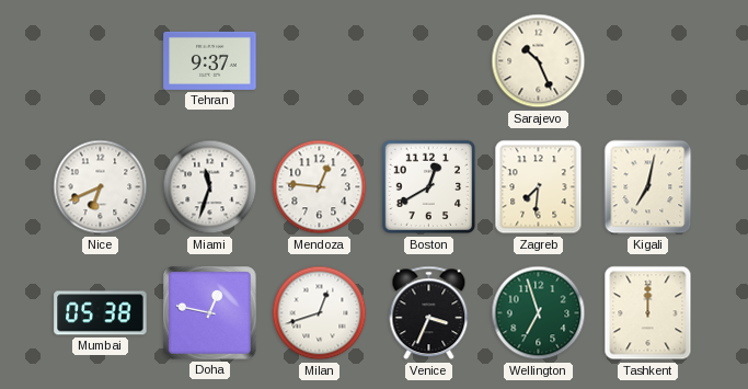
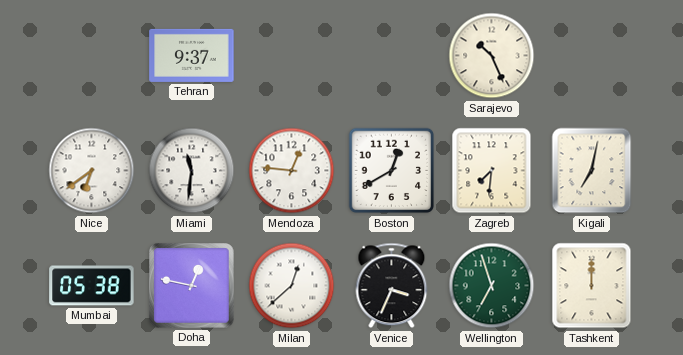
Nice: 6:41 -> 6:39 (92, 171)
Miami: 11:33 -> 11:31 (192, 171)
Milan: 12:42 -> 12:38 (292, 286)
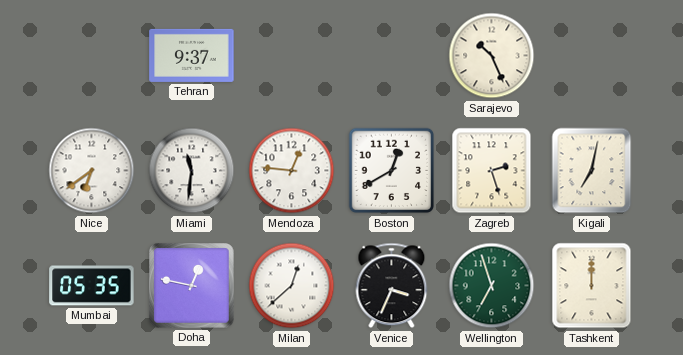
Zagreb: 7:31 -> 2:27 (492, 171)
Mumbai: 05:38 -> 05:35 (92, 286)
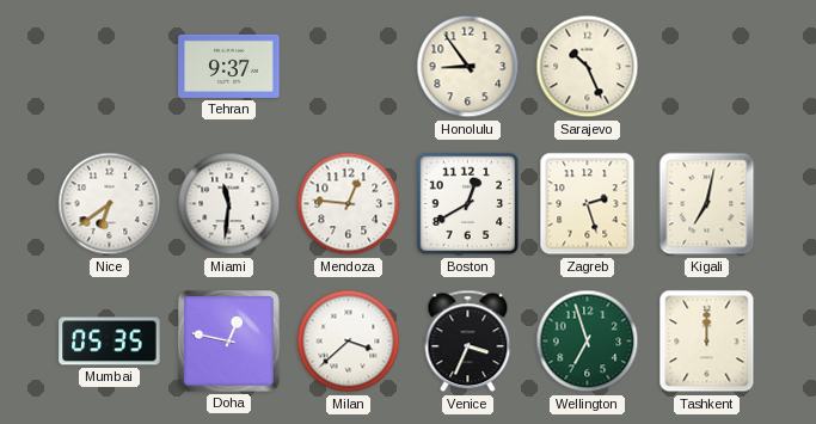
Honolulu: none -> 8:54 (468, 67)
Milan: 12:38 -> 3:38 (349, 342)
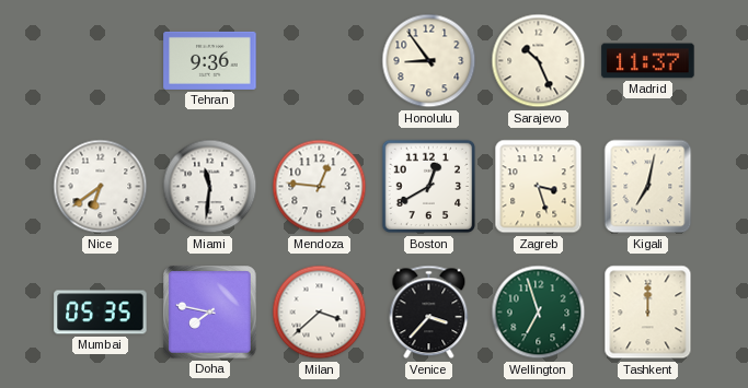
Tehran: 9:37 -> 9:36 (210, 60)
Madrid: none -> 11:37 (648, 61)
Zagreb: 2:27 -> 3:27 (539, 187)
Doha: 12:47 -> 7:47 (210, 313)
Venice: 3:34 -> 3:37 (429, 313)
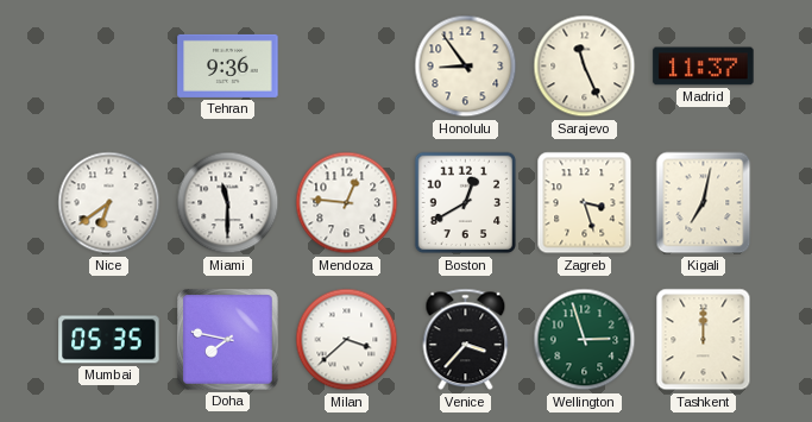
Sarajevo: 10:26 -> 11:26 (585, 67)
Miami: 11:31 -> 11:30 (228, 203)
Wellington: 6:57 -> 2:57 (585, 340)
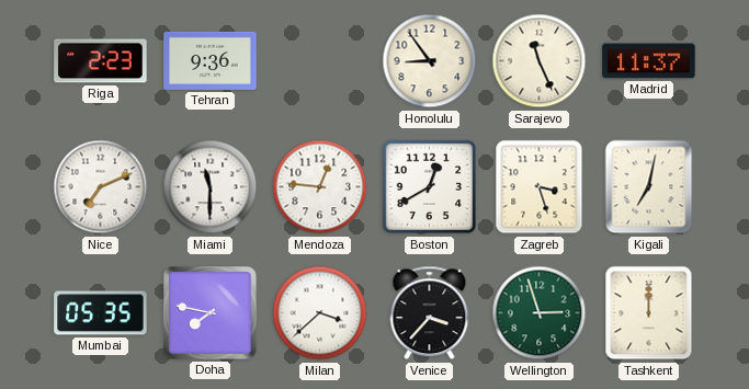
Riga: none -> 2:23 (101, 61)
Nice: 6:39 -> 7:11 (101, 187)
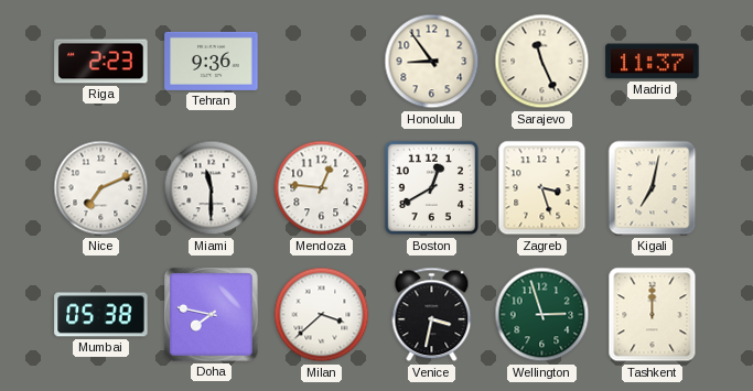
Mumbai: 05:35 -> 05:38 (101, 315)
Venice: 3:37 -> 3:32 (432, 315)
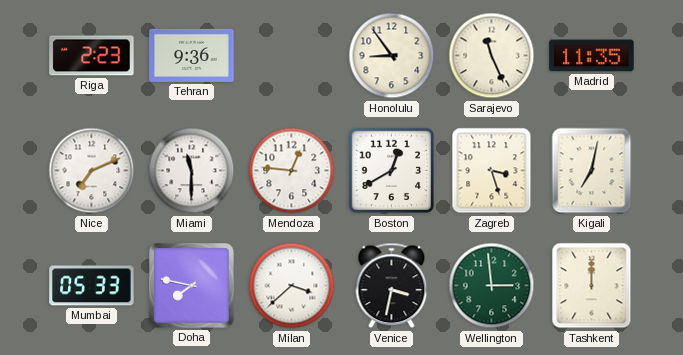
Madrid: 11:37 -> 11:35 (592, 56)
Mumbai: 05:38 -> 05:33 (92, 286)
Wellington: 2:57 -> 2:59 (492, 286)
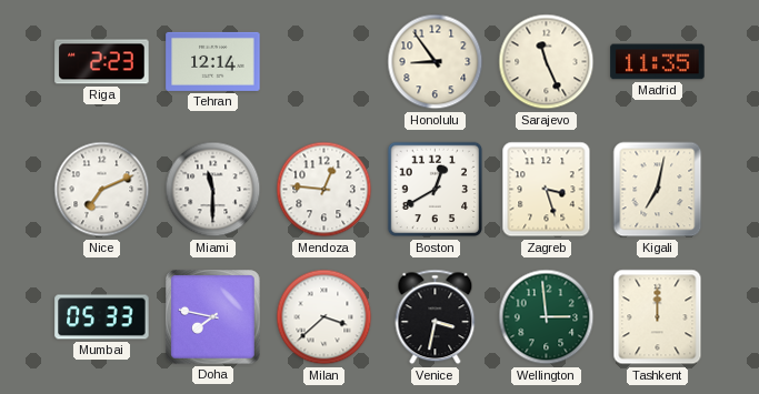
Tehran: 9:36 -> 12:14 (213, 61)
